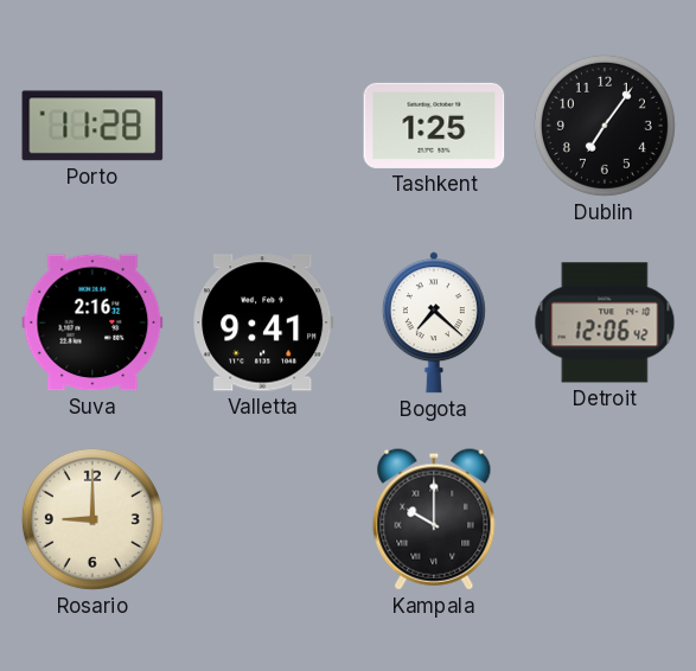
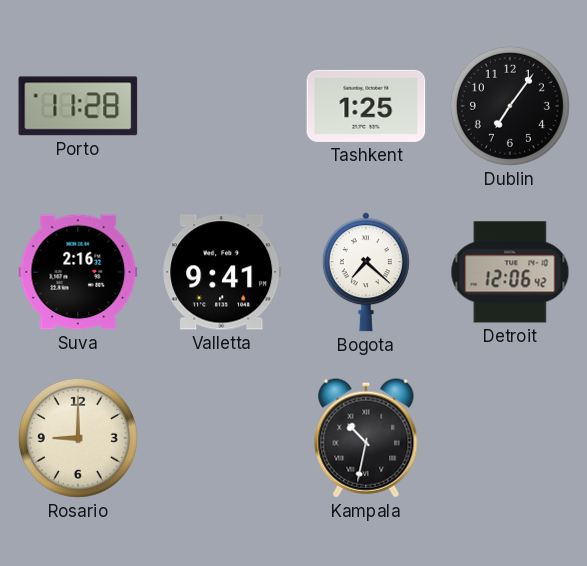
Kampala: 10:00 -> 10:32 (366, 438)
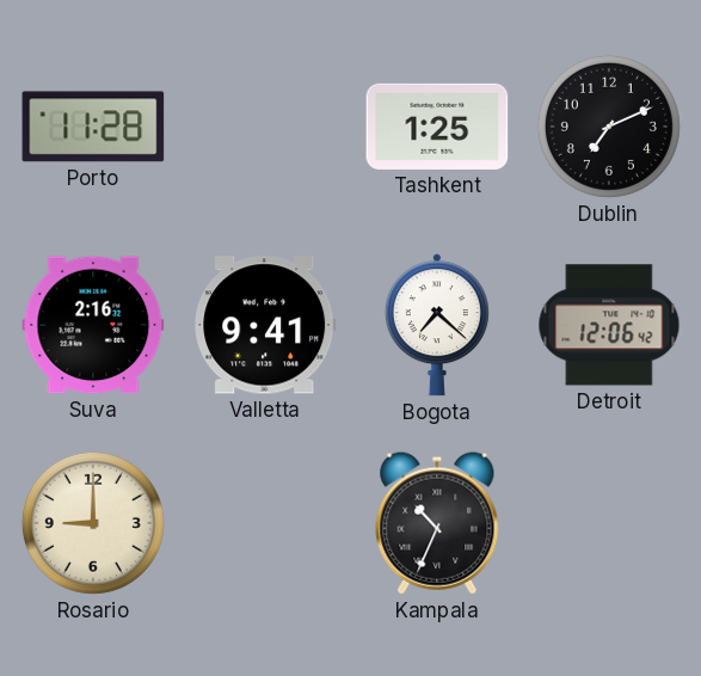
Dublin: 7:06 -> 7:11 (609, 127)
Kampala: 10:32 -> 10:34 (437, 523)
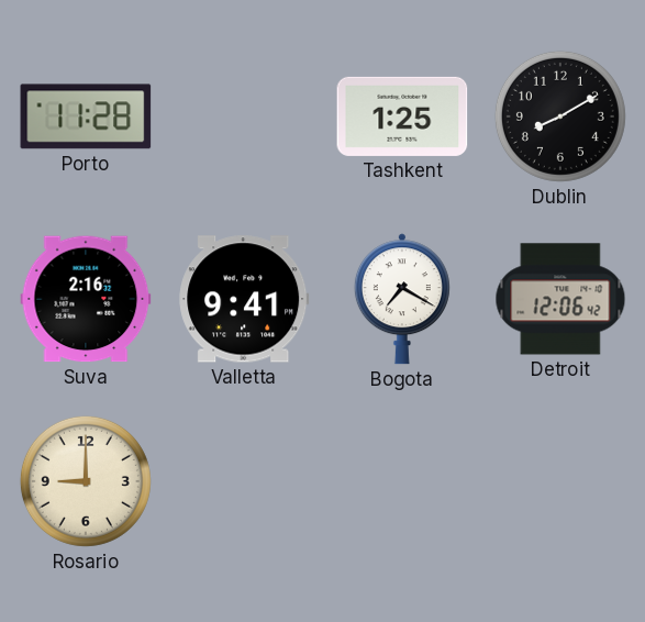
Dublin: 7:11 -> 8:10 (560, 116)
Bogota: 7:22 -> 7:20 (402, 299)
Kampala: 10:34 -> none (437, 523)
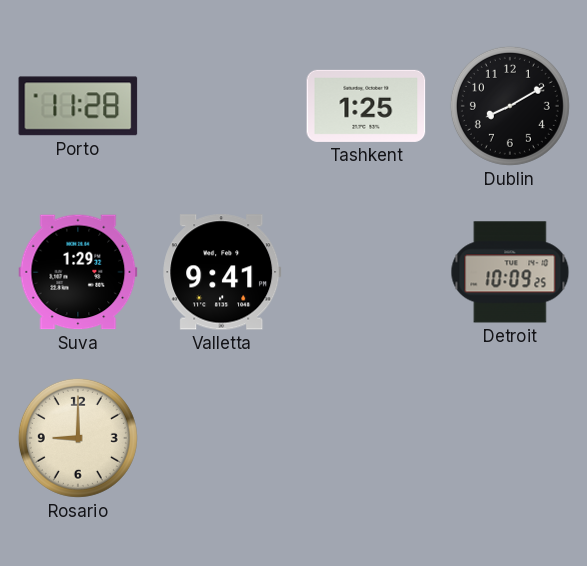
Suva: 2:16 -> 1:29 (78, 272)
Bogota: 7:20 -> none (402, 299)
Detroit: 12:06 -> 10:09 (510, 272)
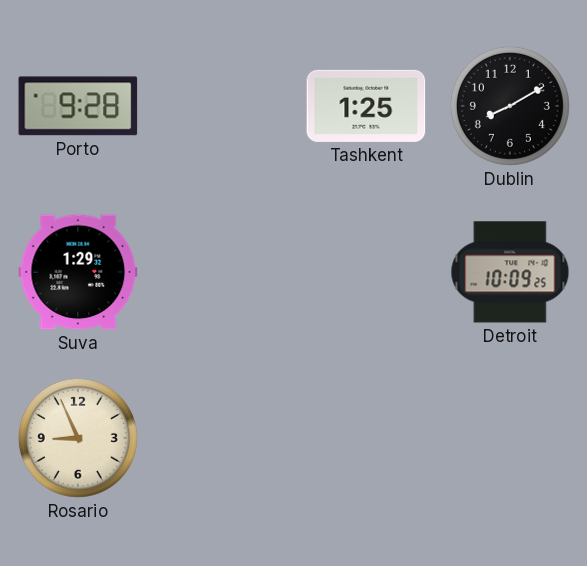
Porto: 11:28 -> 9:28 (78, 106)
Valletta: 9:41 -> none (222, 272)
Rosario: 9:00 -> 8:56 (78, 438)
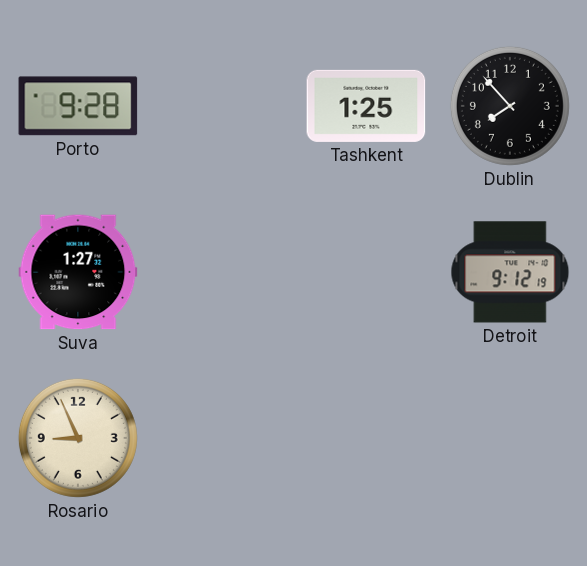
Dublin: 8:10 -> 7:53 (510, 106)
Suva: 1:29 -> 1:27 (78, 272)
Detroit: 10:09 -> 9:12 (510, 272)
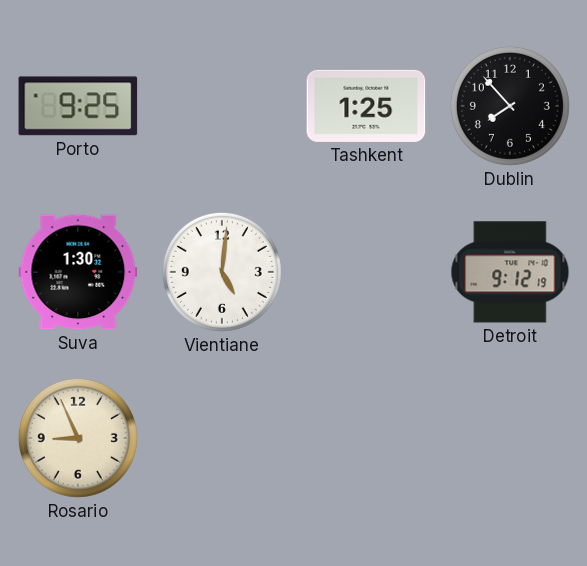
Porto: 9:28 -> 9:25 (78, 106)
Suva: 1:27 -> 1:30 (78, 272)
Vientiane: none -> 5:01 (222, 272)
